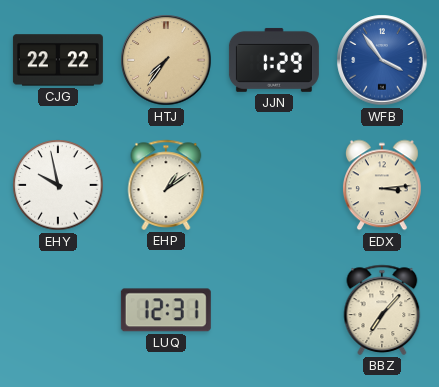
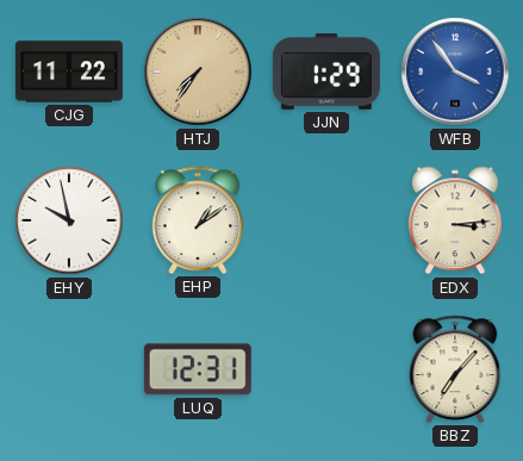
CJG: 22:22 -> 11:22 (69, 71)
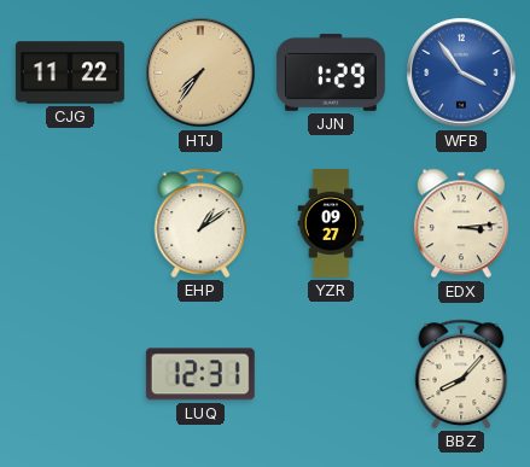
EHY: 9:58 -> none (69, 220)
YZR: none -> 09:27 (331, 223)
BBZ: 7:07 -> 8:07 (461, 374)
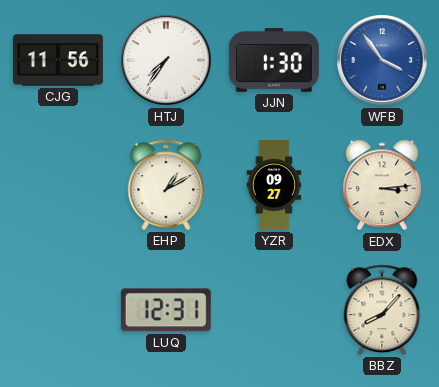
CJG: 11:22 -> 11:56 (58, 60)
HTJ dial: champagne -> white (166, 60)
JJN: 1:29 -> 1:30 (274, 60)
EHP: 1:09 -> 1:10 (166, 185)
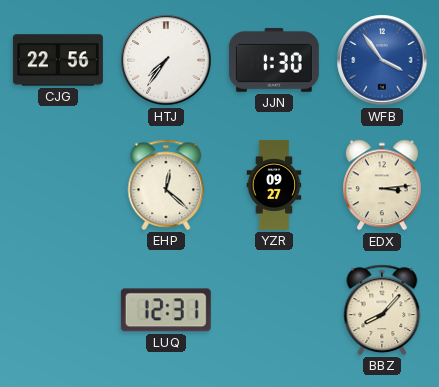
CJG: 11:56 -> 22:56 (58, 60)
EHP: 1:10 -> 12:22 (166, 185)
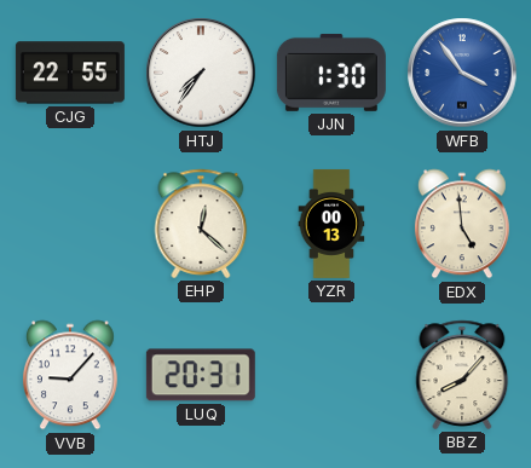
CJG: 22:56 -> 22:55 (70, 73)
YZR: 09:27 -> 00:13 (331, 224)
EDX: 3:14 -> 4:59 (462, 224)
VVB: none -> 9:07 (70, 375)
LUQ: 12:31 -> 20:31 (201, 375)
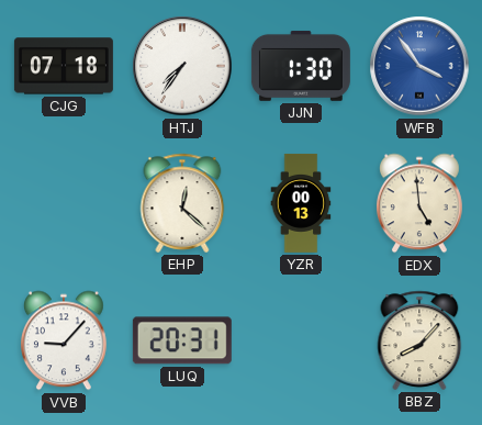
CJG: 22:55 -> 07:18 (64, 66)
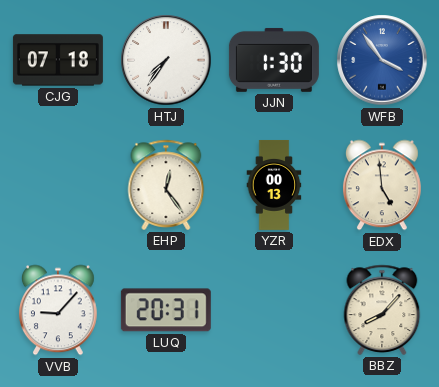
EHP: 12:22 -> 12:24 (166, 185)
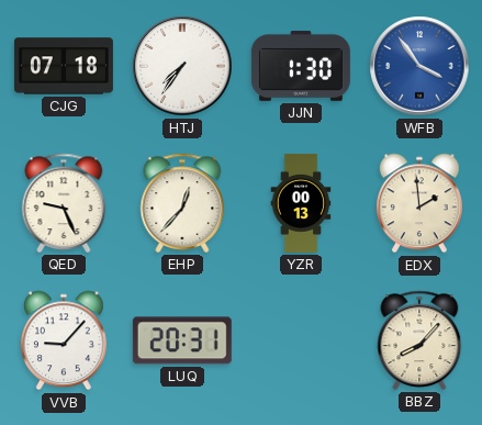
QED: none -> 9:26 (64, 203)
EHP: 12:24 -> 12:37 (182, 203)
EDX: 4:59 -> 1:59 (419, 203)
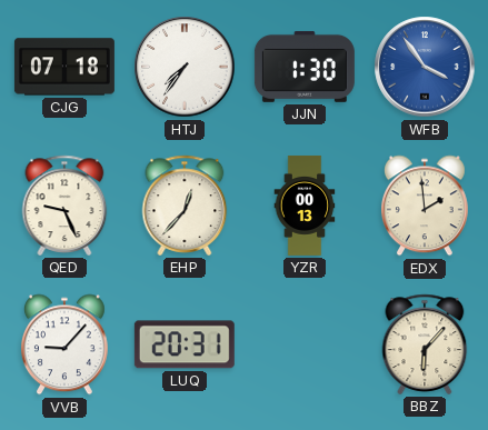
BBZ: 8:07 -> 6:07 (425, 344)
